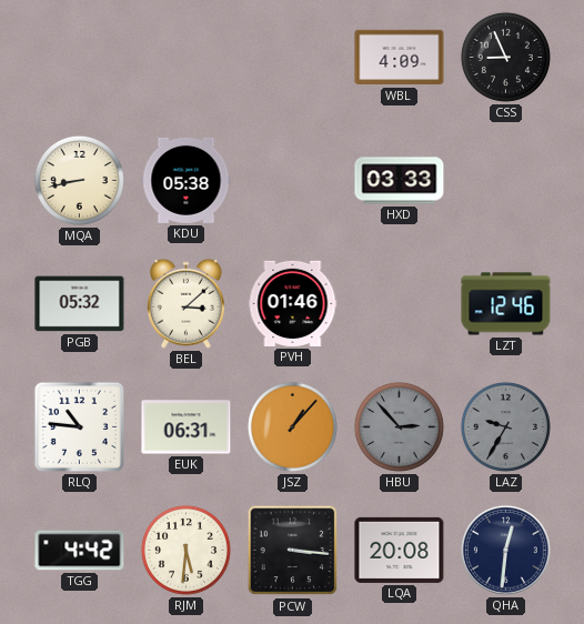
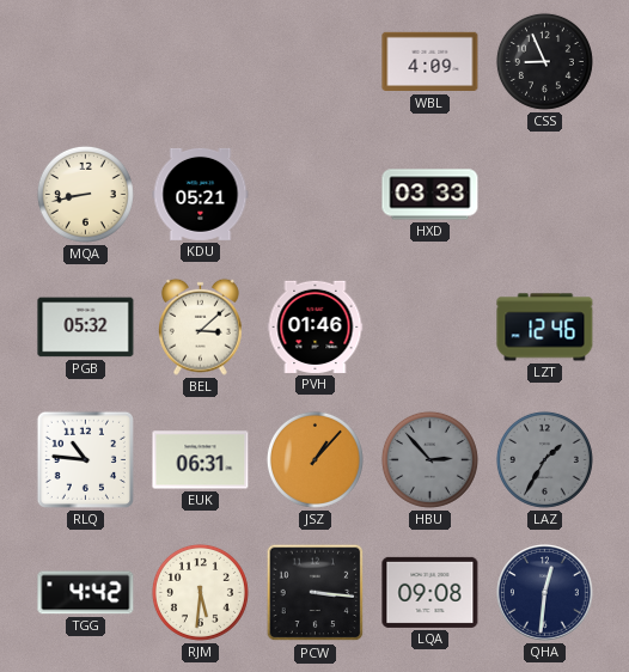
KDU: 05:38 -> 05:21 (201, 194)
LAZ: 9:35 -> 1:35 (544, 459)
LQA: 20:08 -> 09:08 (430, 592)
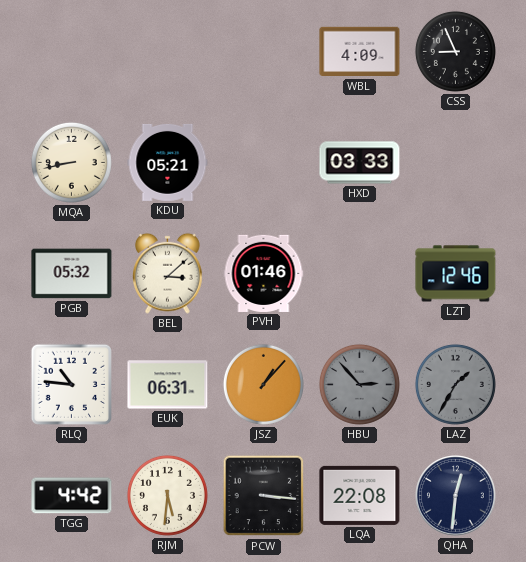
LQA: 09:08 -> 22:08 (360, 495)
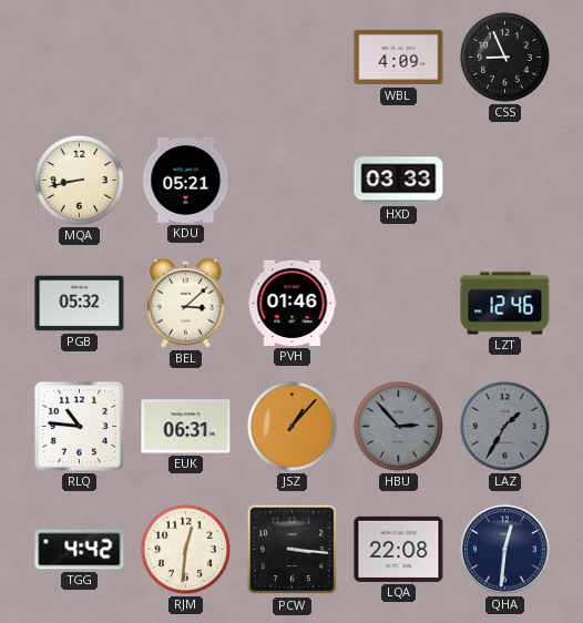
RJM: 5:31 -> 12:31 (185, 549)
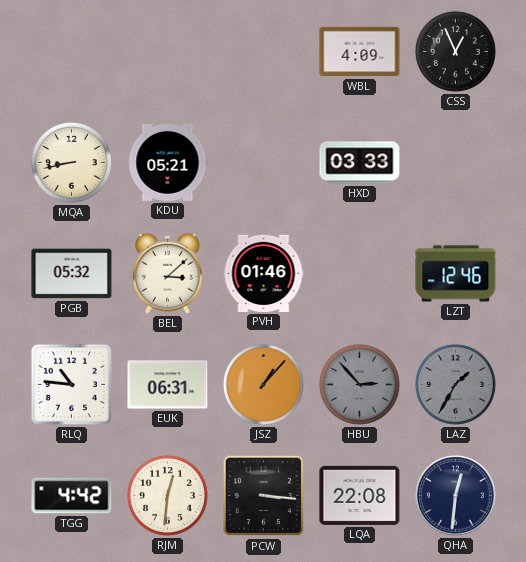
CSS: 8:56 -> 12:56 (455, 51)
